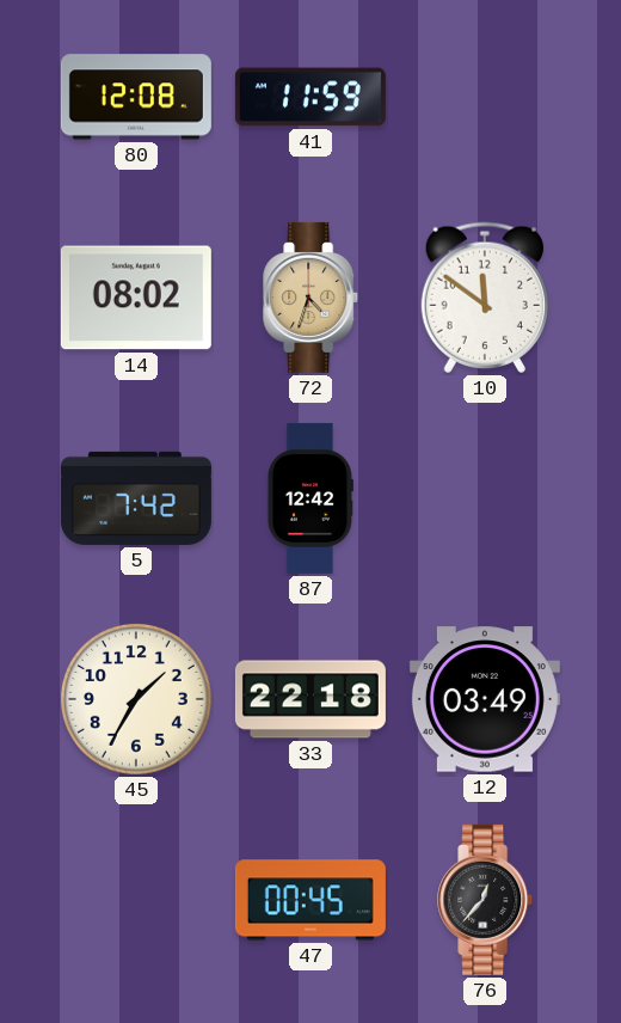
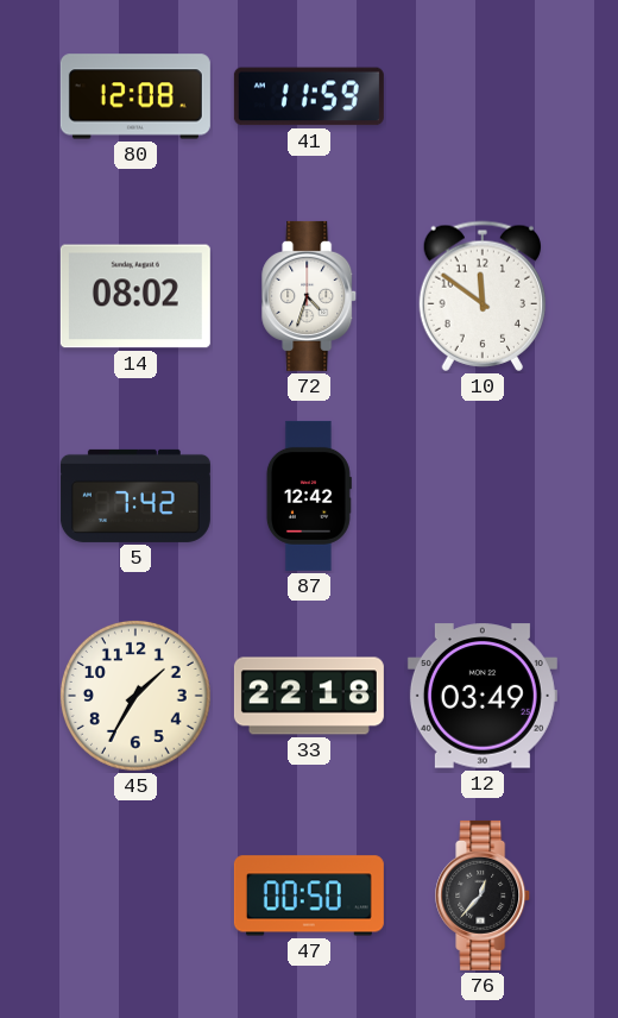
72 dial: champagne -> white (310, 296)
47: 00:45 -> 00:50 (309, 896)
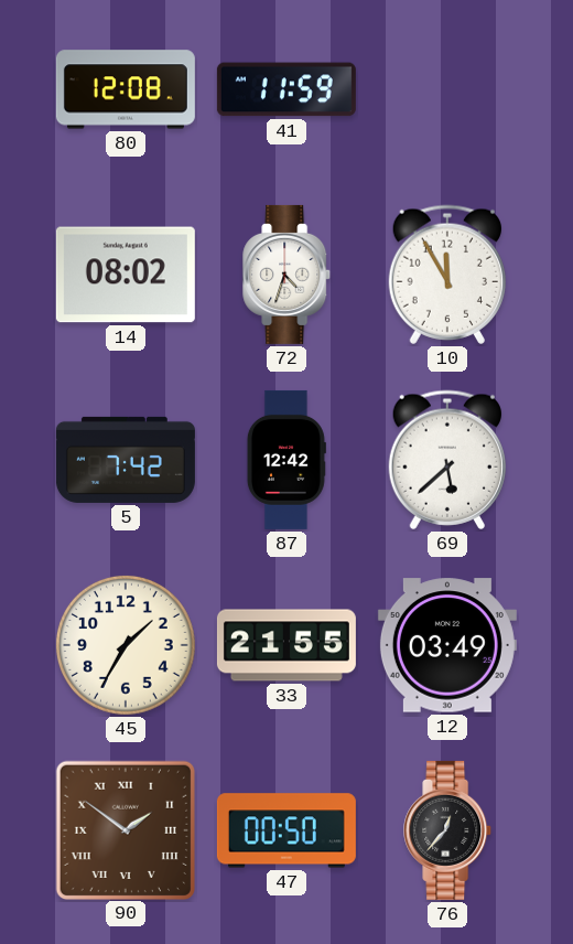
10: 11:51 -> 11:55 (447, 275)
69: none -> 5:38 (447, 460)
33: 22:18 -> 21:55 (286, 645)
90: none -> 1:51 (125, 829)
